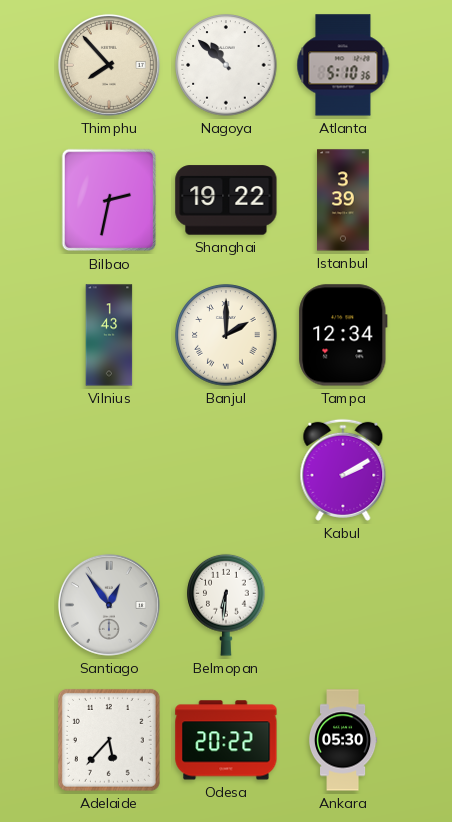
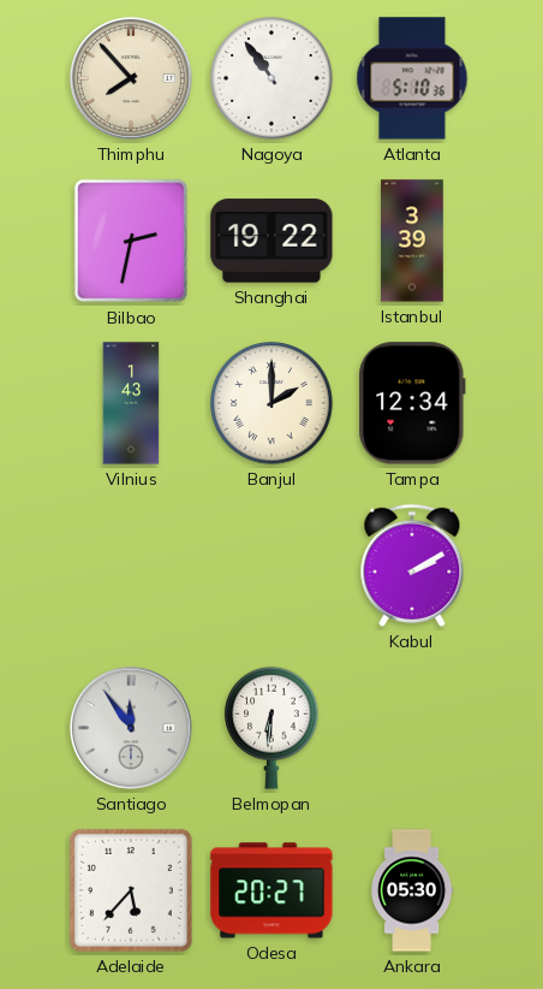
Nagoya: 10:52 -> 10:54 (271, 78)
Santiago: 12:54 -> 11:54 (131, 728)
Odesa: 20:22 -> 20:27 (271, 890)
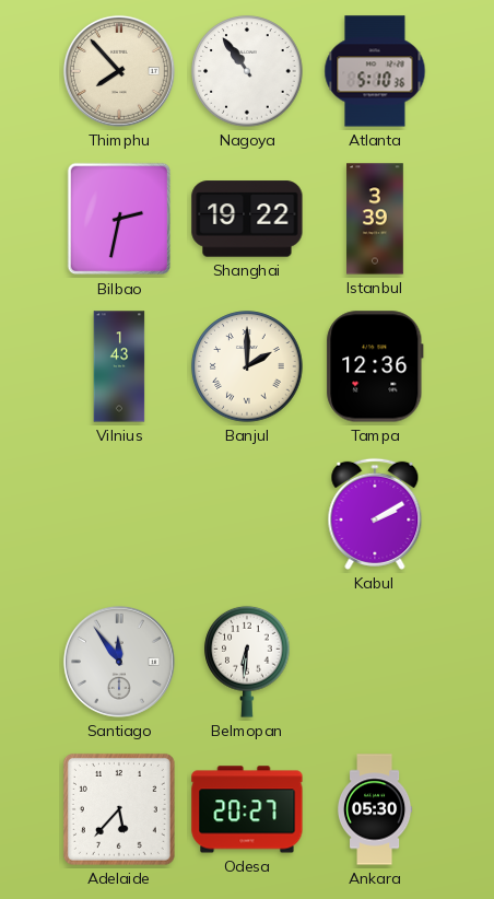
Tampa: 12:34 -> 12:36 (375, 366)
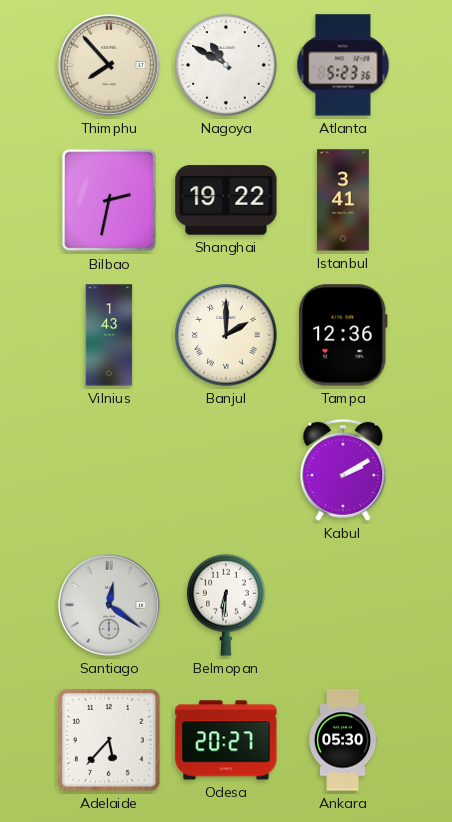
Nagoya: 10:54 -> 10:50 (226, 65)
Atlanta: 5:10 -> 5:23 (343, 65)
Istanbul: 3:39 -> 3:41 (343, 200)
Santiago: 11:54 -> 12:21 (109, 605)
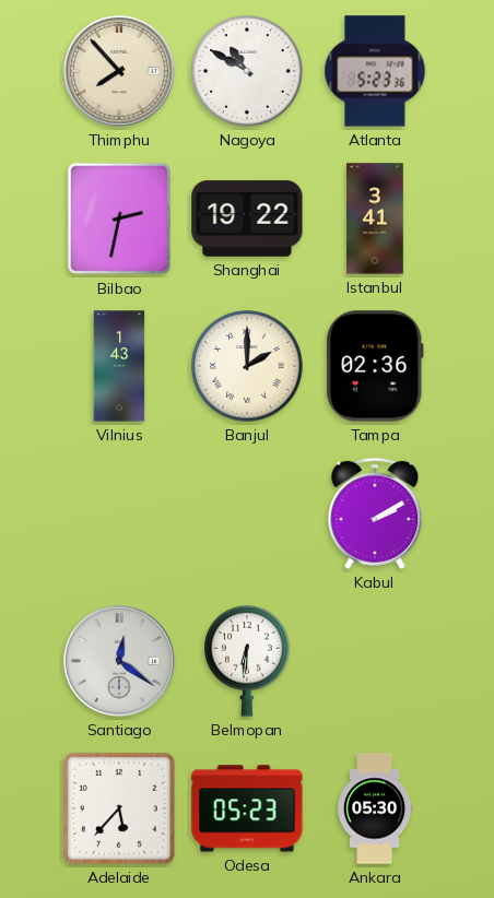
Tampa: 12:36 -> 02:36 (375, 366)
Odesa: 20:27 -> 05:23 (247, 808)
